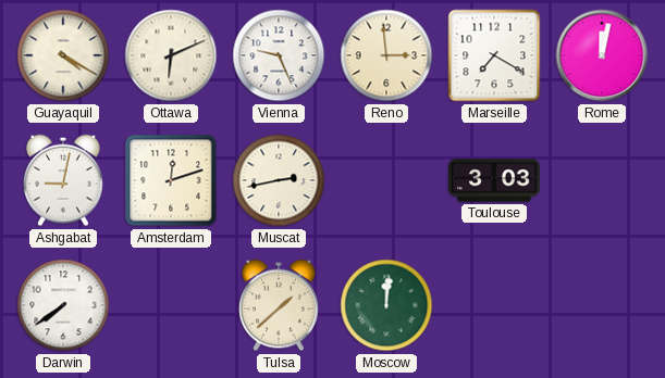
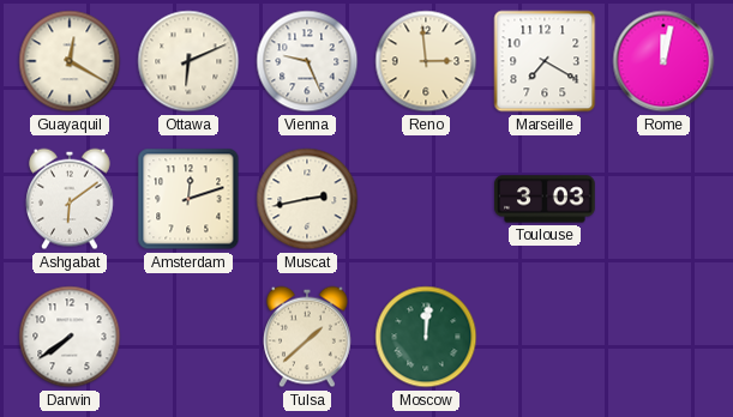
Guayaquil: 4:20 -> 12:20 (70, 61)
Ashgabat: 9:02 -> 6:09 (71, 199)
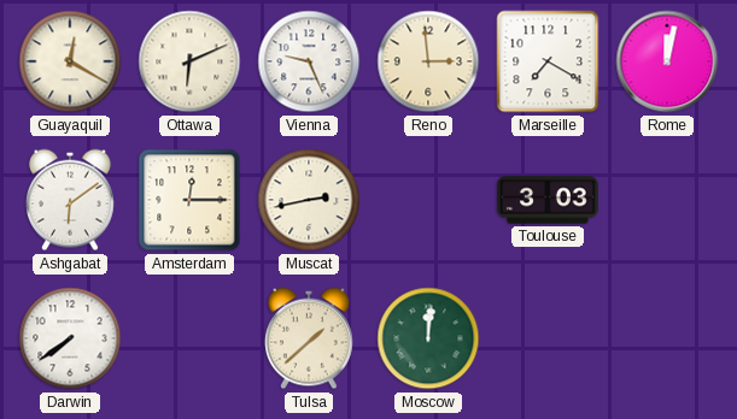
Amsterdam: 12:12 -> 12:15 (189, 200)
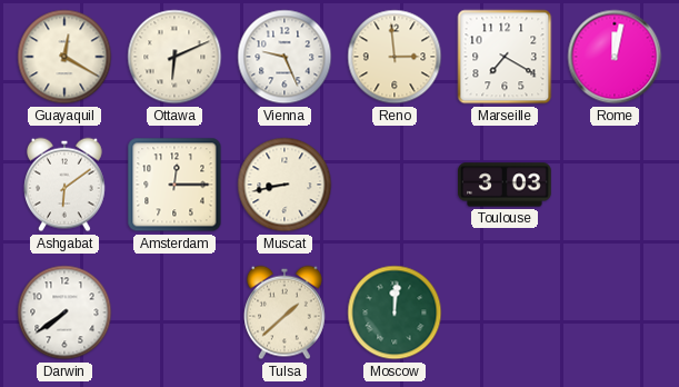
Muscat: 2:43 -> 8:43 (284, 185)
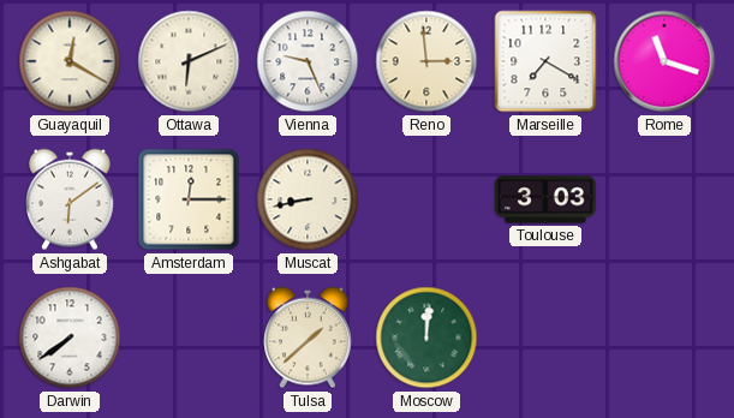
Rome: 12:02 -> 11:18 (664, 61)
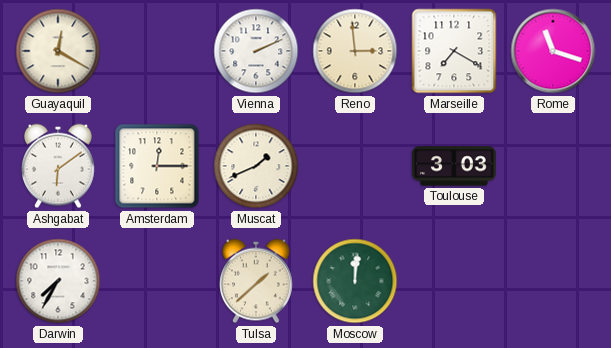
Ottawa: 6:11 -> none (189, 61)
Vienna: 9:26 -> 2:11 (256, 51)
Muscat: 8:43 -> 1:41 (256, 166)
Darwin: 7:39 -> 7:35 (58, 281)
